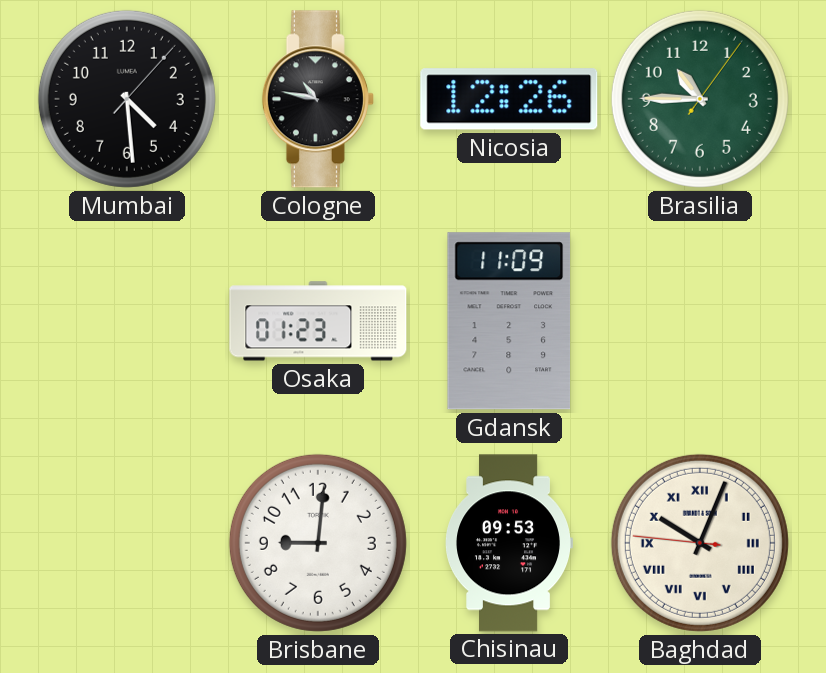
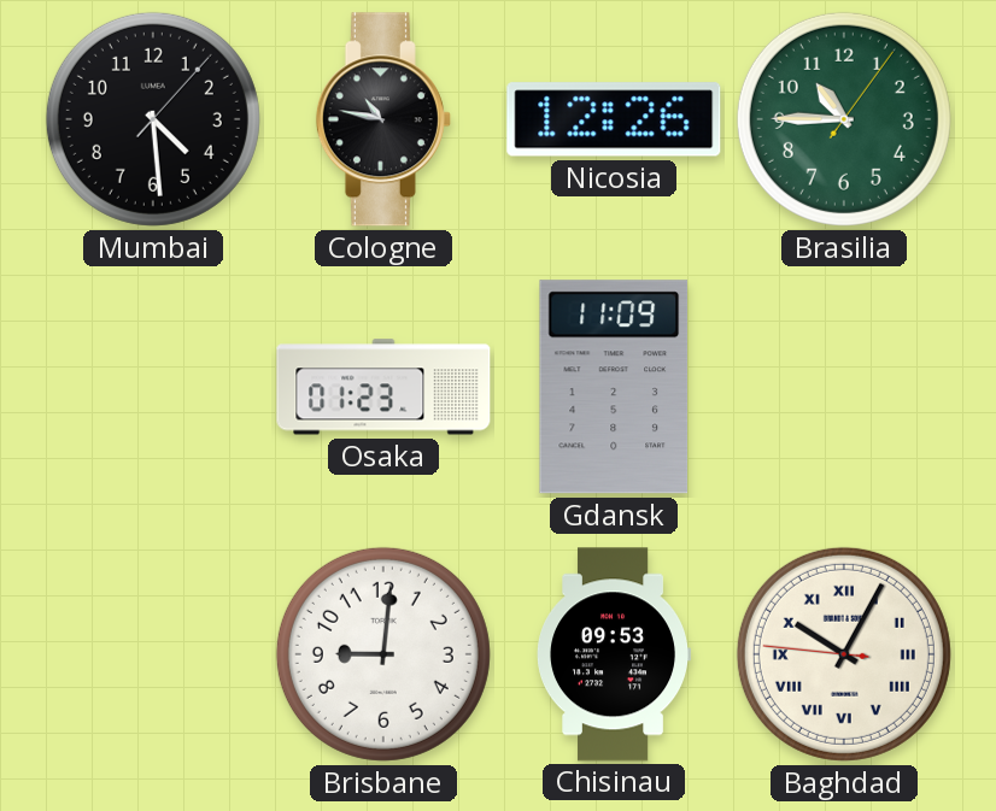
Baghdad: 10:03 -> 10:04 (844, 654)
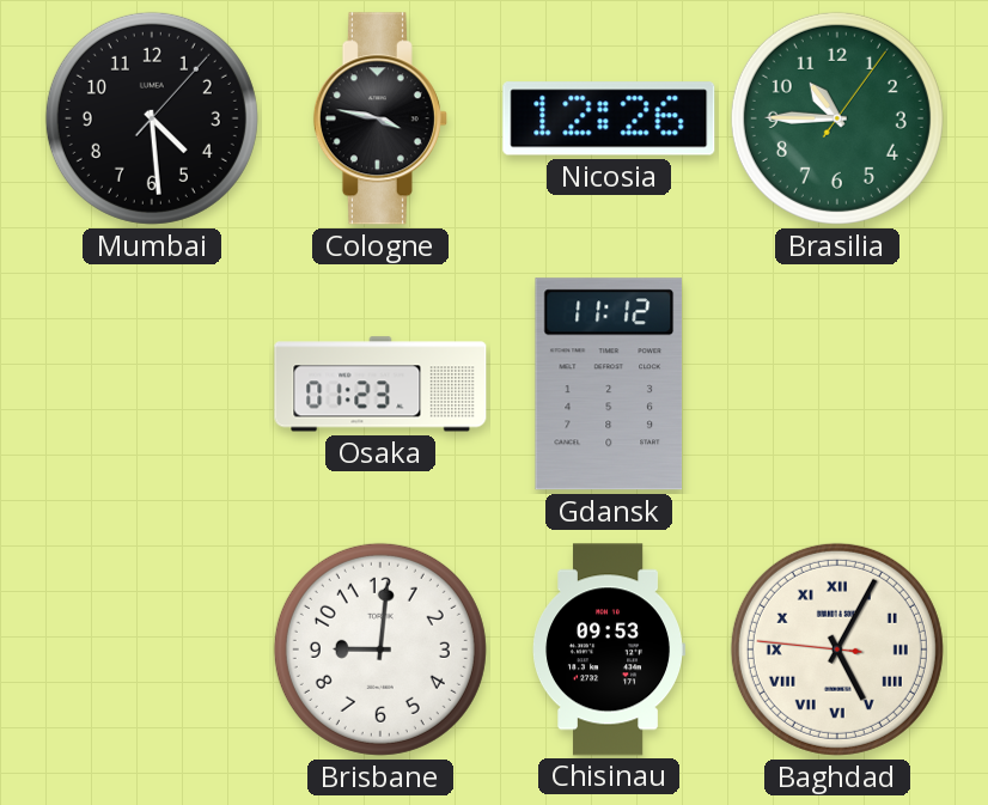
Cologne: 10:47 -> 3:47 (380, 118)
Gdansk: 11:09 -> 11:12 (609, 384)
Baghdad: 10:04 -> 5:04 (837, 650)
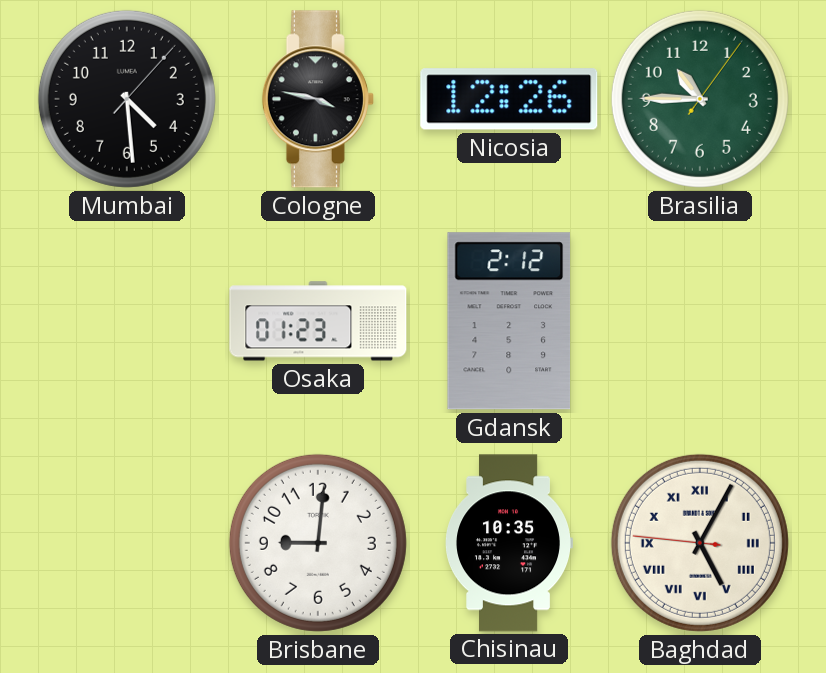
Gdansk: 11:12 -> 2:12 (509, 321)
Chisinau: 09:53 -> 10:35 (509, 543)
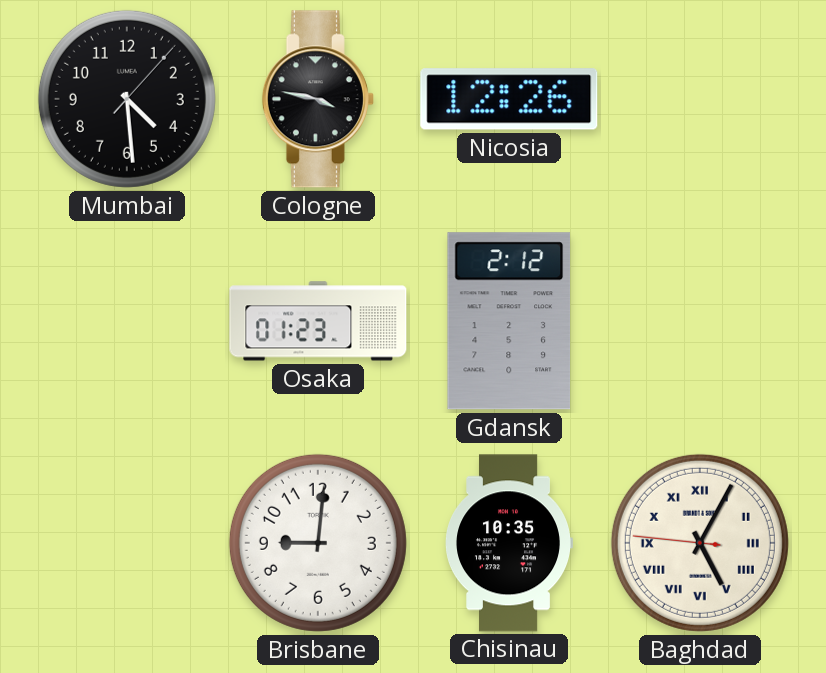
Brasilia: 10:45 -> none (700, 99)
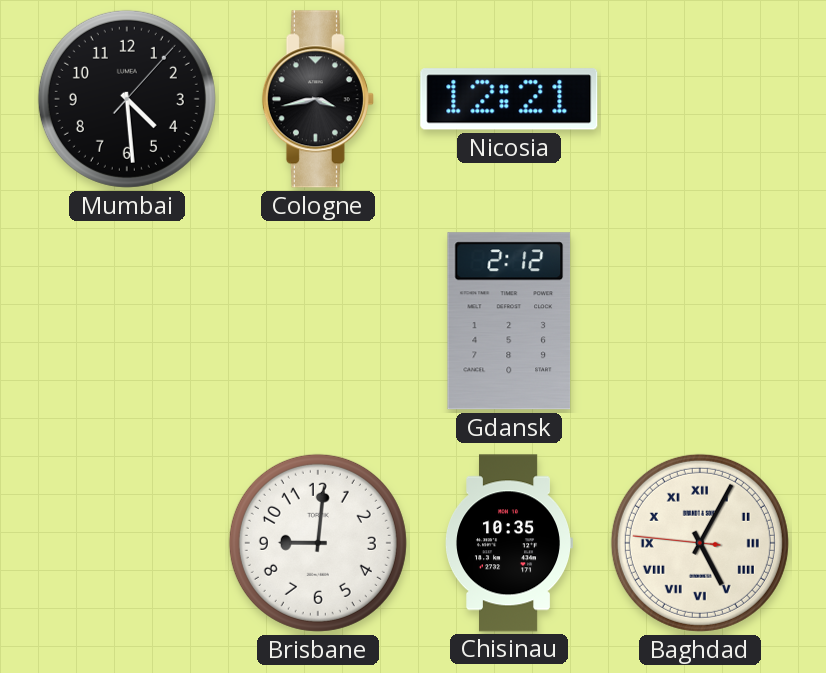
Cologne: 3:47 -> 3:43 (318, 99)
Nicosia: 12:26 -> 12:21 (509, 99)
Osaka: 01:23 -> none (318, 321)
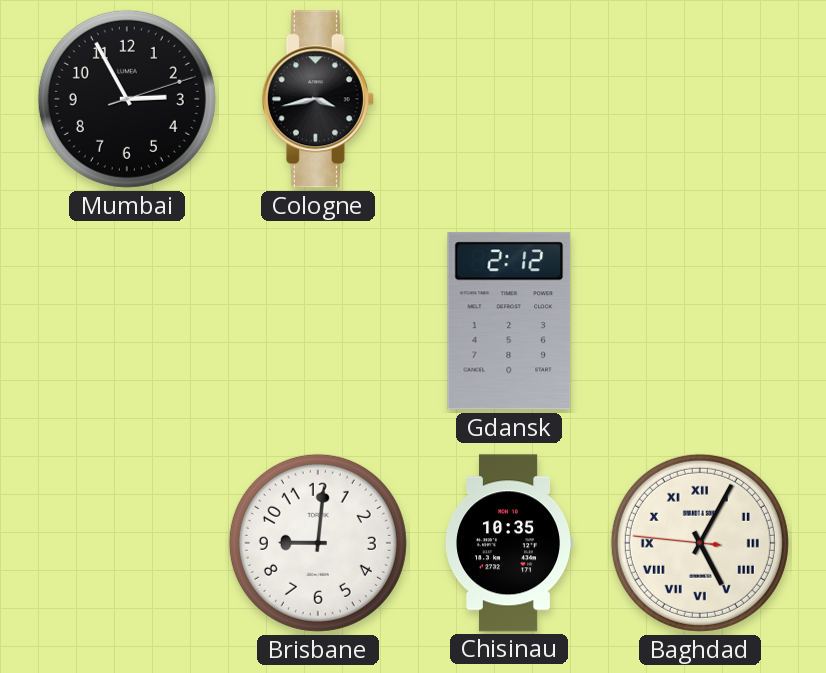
Mumbai: 4:29 -> 2:55 (127, 99)
Nicosia: 12:21 -> none (509, 99)
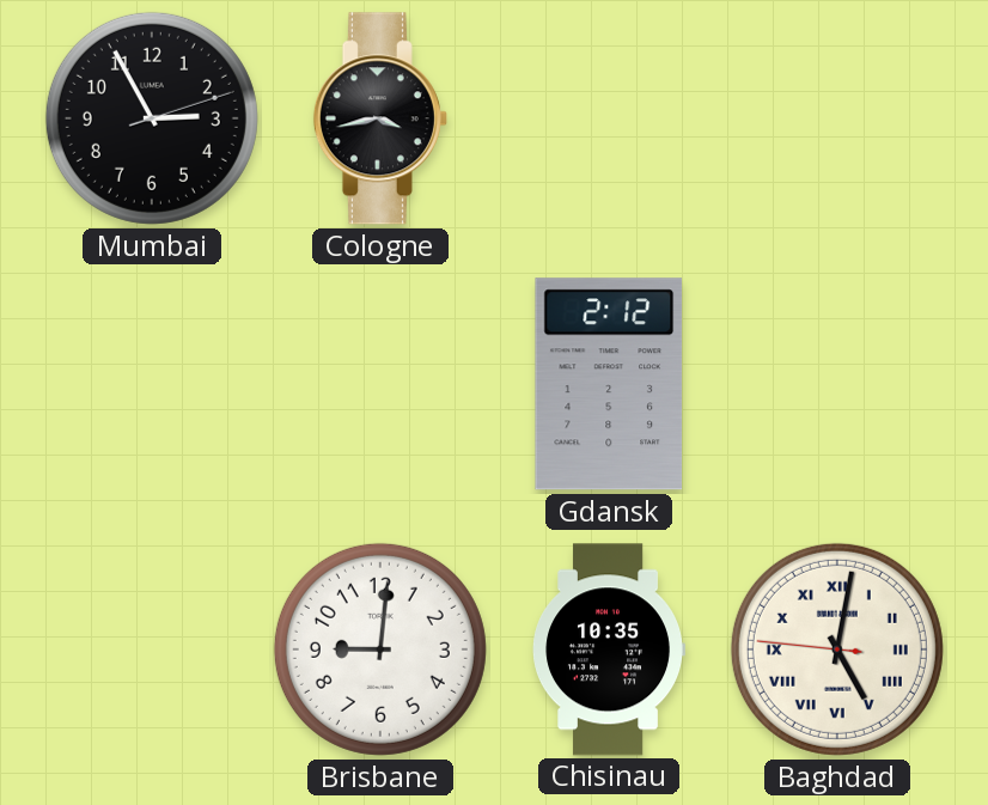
Baghdad: 5:04 -> 5:01 (837, 650)
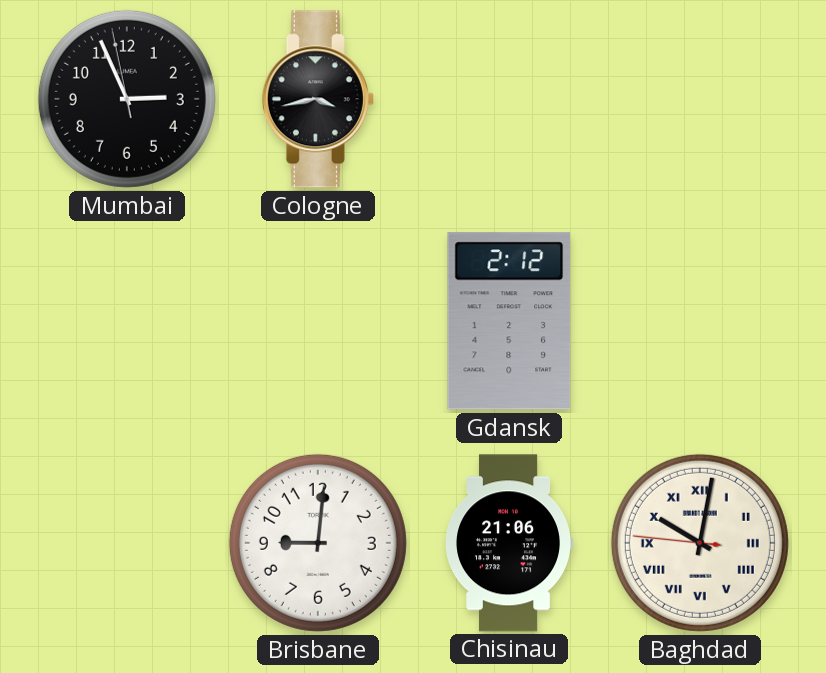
Mumbai: 2:55:12 -> 2:55:58 (127, 99)
Chisinau: 10:35 -> 21:06 (509, 543)
Baghdad: 5:01 -> 10:01 (700, 543)
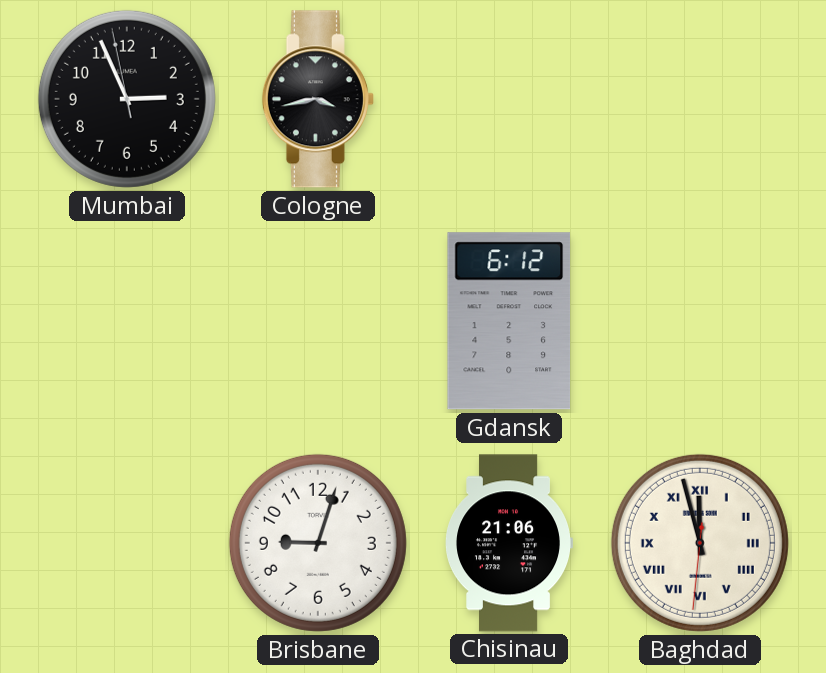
Gdansk: 2:12 -> 6:12 (509, 321)
Brisbane: 9:01 -> 9:03 (318, 543)
Baghdad: 10:01 -> 11:57 (700, 543)
